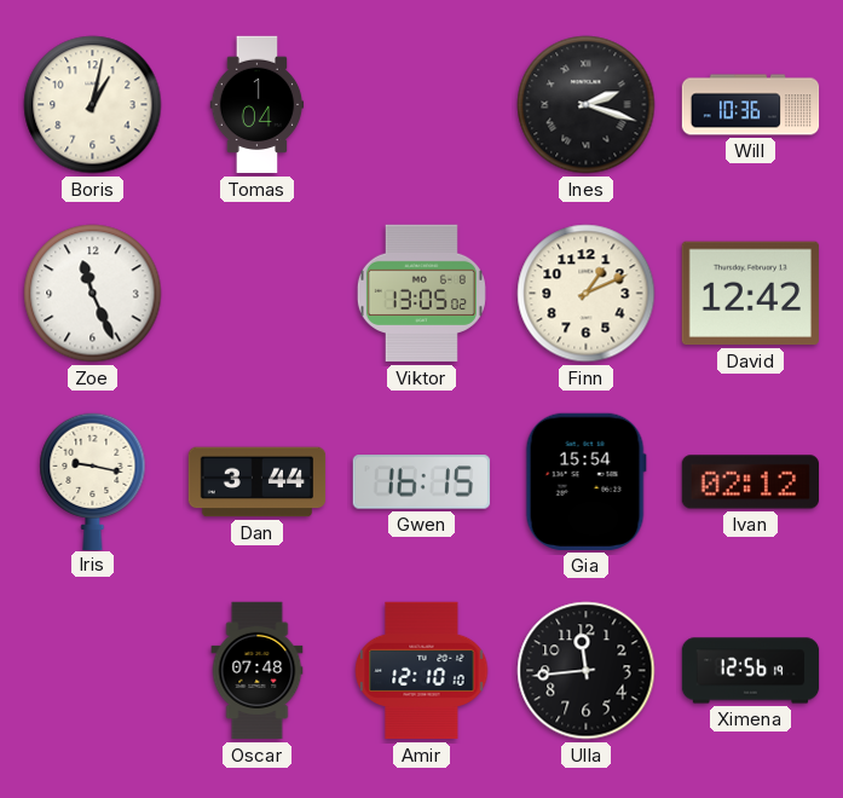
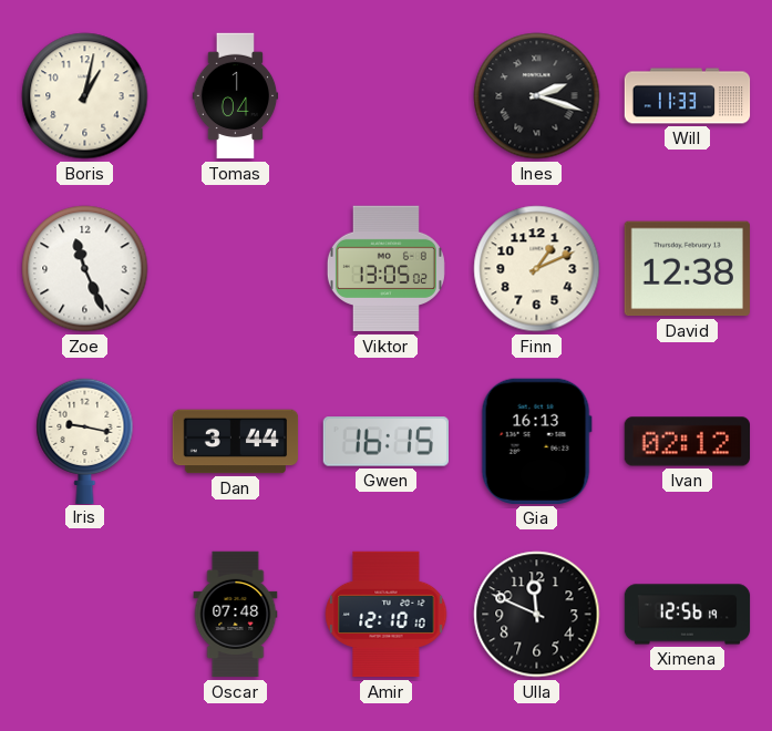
Will: 10:36 -> 11:33 (688, 96)
David: 12:42 -> 12:38 (687, 269)
Gia: 15:54 -> 16:13 (536, 441)
Ulla: 11:44 -> 11:49 (537, 615)
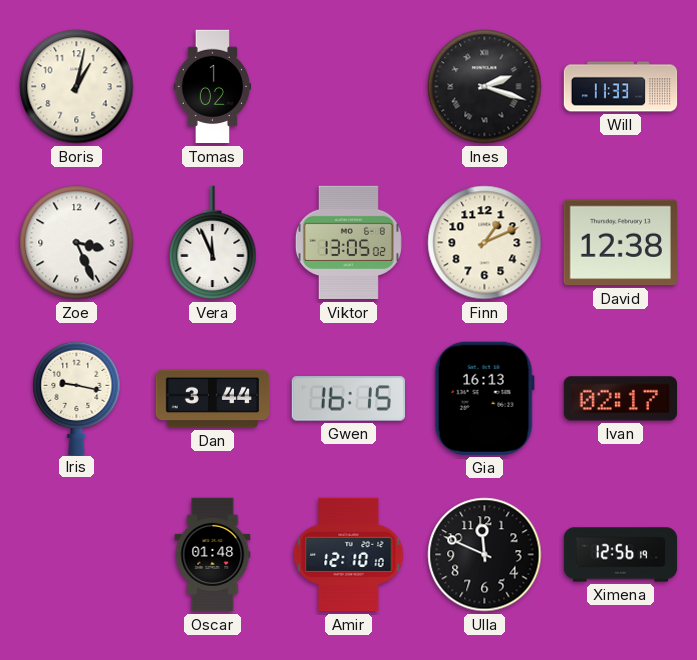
Tomas: 1:04 -> 1:02 (213, 87)
Zoe: 11:26 -> 3:26 (77, 243)
Vera: none -> 11:56 (213, 243)
Ivan: 02:12 -> 02:17 (620, 399)
Oscar: 07:48 -> 01:48 (213, 555)
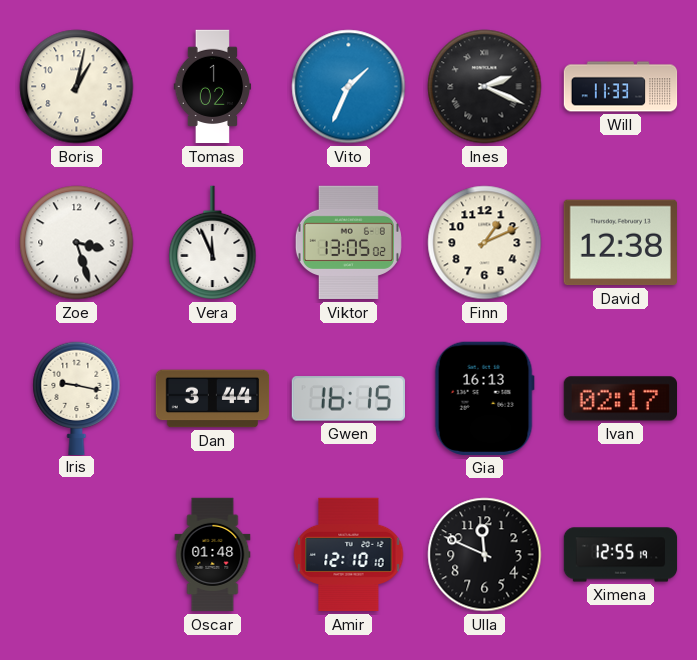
Vito: none -> 1:34 (349, 87)
Ines: 2:18 -> 2:19 (485, 87)
Zoe: 3:26 -> 3:27 (77, 243)
Ximena: 12:56 -> 12:55 (621, 555)
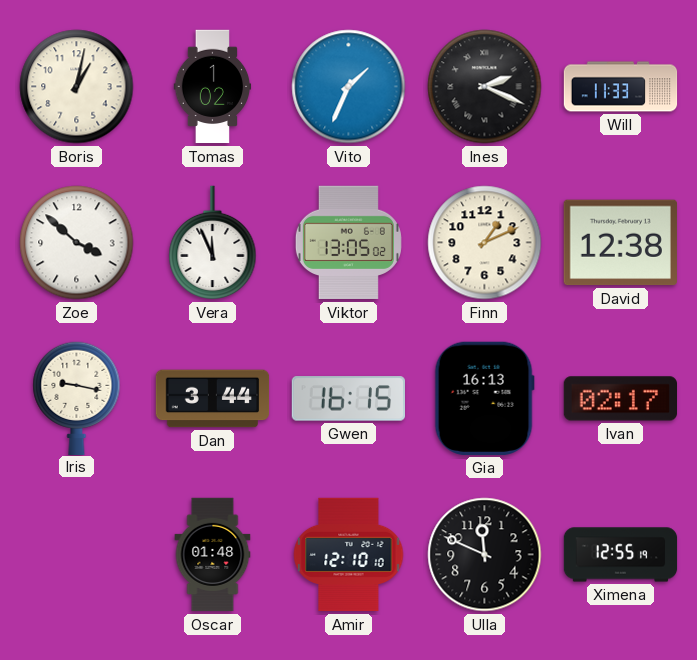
Zoe: 3:27 -> 3:52 (77, 243)
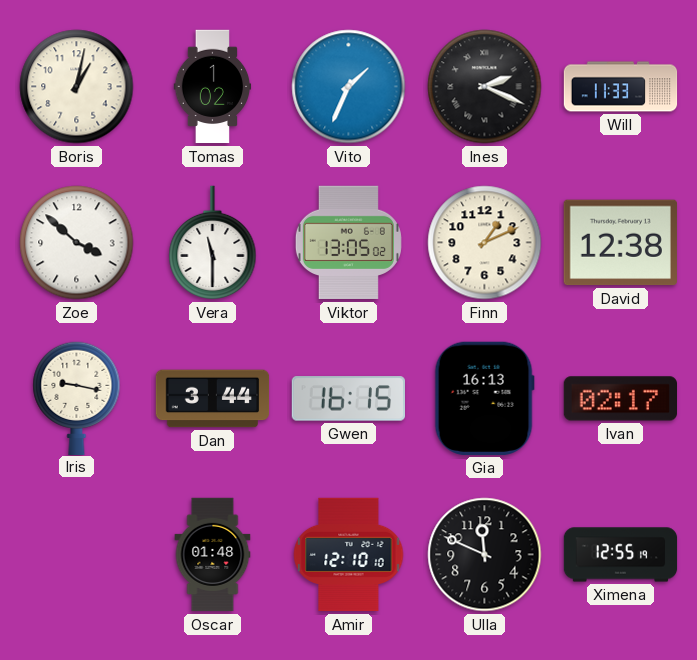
Vera: 11:56 -> 11:30 (213, 243)
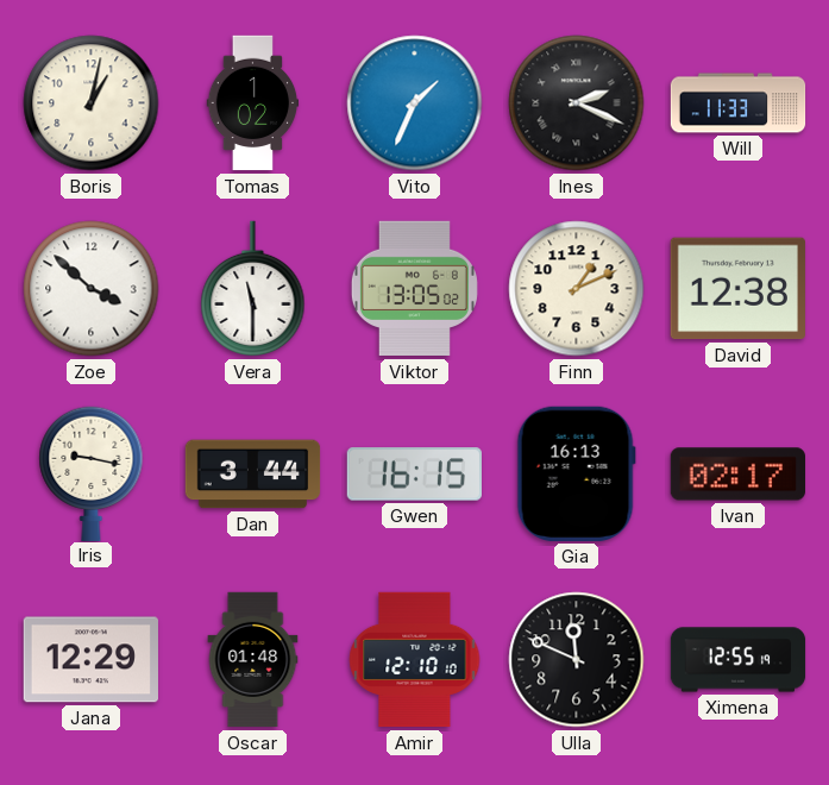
Jana: none -> 12:29 (90, 660)
